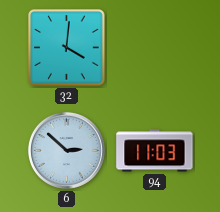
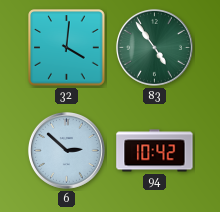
83: none -> 4:54 (154, 47)
94: 11:03 -> 10:42 (155, 151)
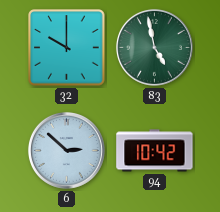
32: 4:01 -> 10:00 (67, 48)
83: 4:54 -> 4:58 (154, 47)
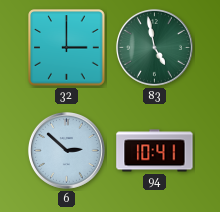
32: 10:00 -> 3:00 (67, 48)
94: 10:42 -> 10:41 (155, 151)
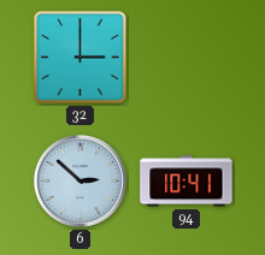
83: 4:58 -> none (154, 47)
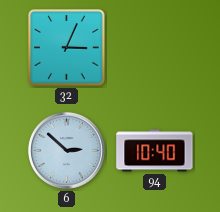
32: 3:00 -> 3:04 (67, 48)
94: 10:41 -> 10:40 (155, 151)
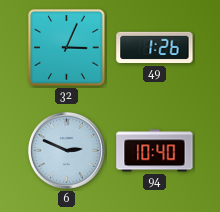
49: none -> 1:26 (155, 48)
6: 2:52 -> 2:49 (66, 150)
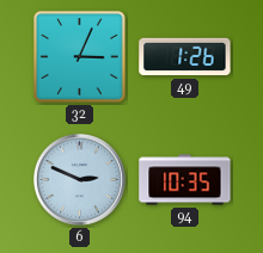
94: 10:40 -> 10:35 (185, 180)
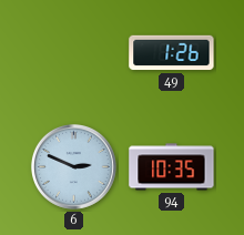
32: 3:04 -> none (80, 57)
